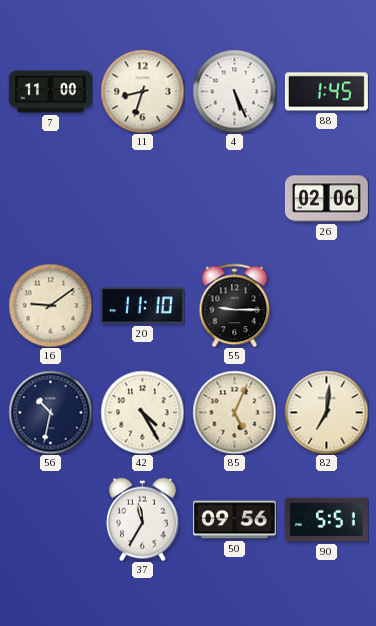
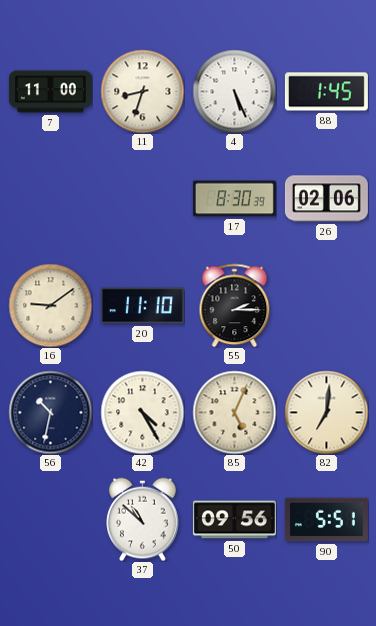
17: none -> 8:30 (234, 199)
55: 9:15 -> 2:15 (235, 305)
37: 11:35 -> 10:52 (143, 519)
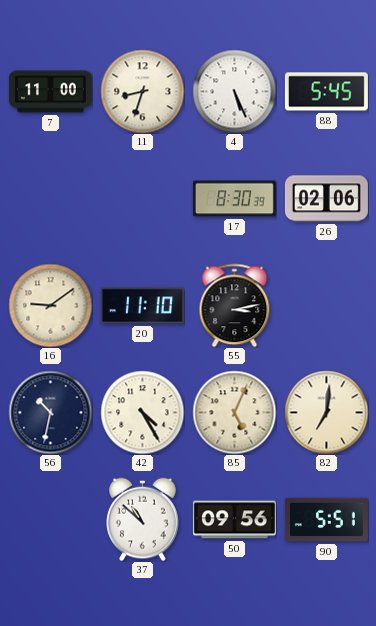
88: 1:45 -> 5:45 (326, 92)
55: 2:15 -> 3:13 (235, 305)
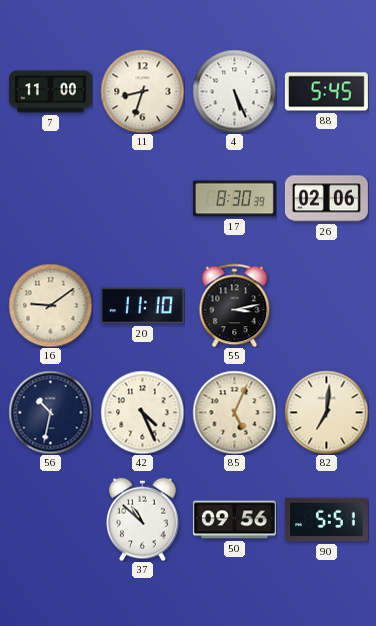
42: 4:25 -> 4:26 (142, 412)
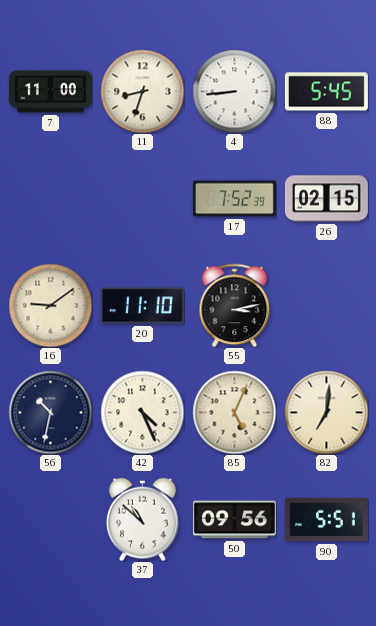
4: 5:26 -> 8:44 (234, 91)
17: 8:30 -> 7:52 (234, 199)
26: 02:06 -> 02:15 (326, 199)
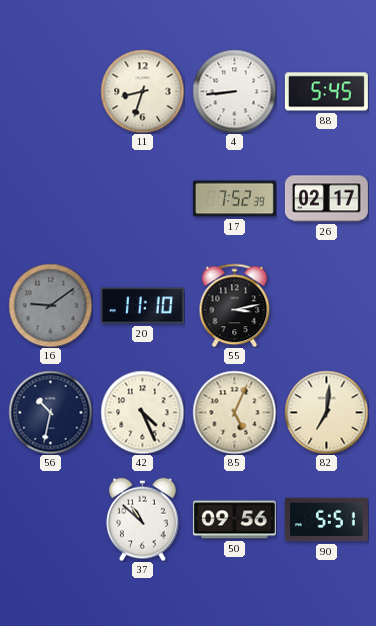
7: 11:00 -> none (50, 92)
26: 02:15 -> 02:17 (326, 199)
16 dial: cream -> grey (50, 305)
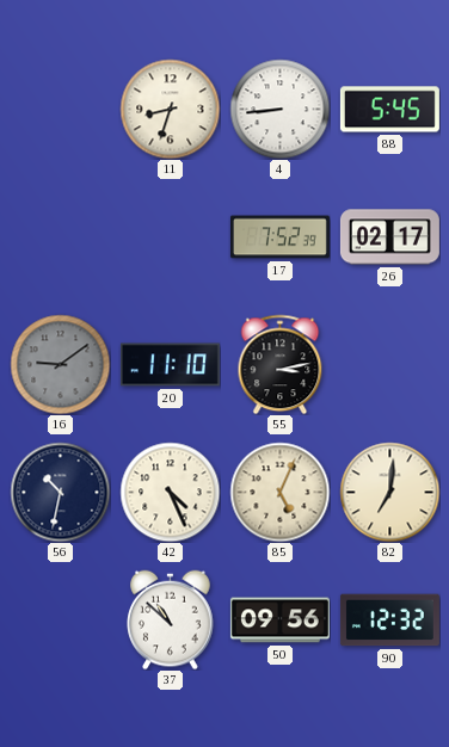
90: 5:51 -> 12:32 (389, 621)
